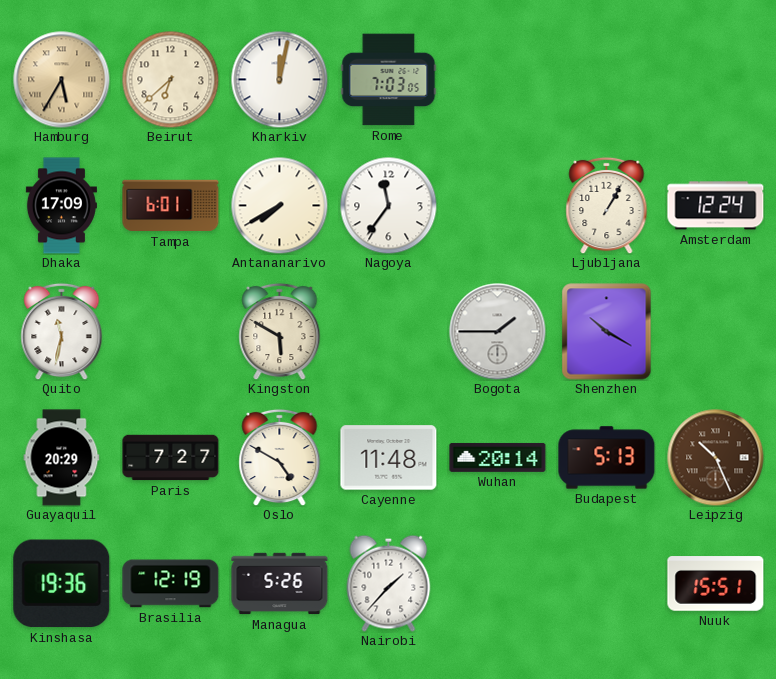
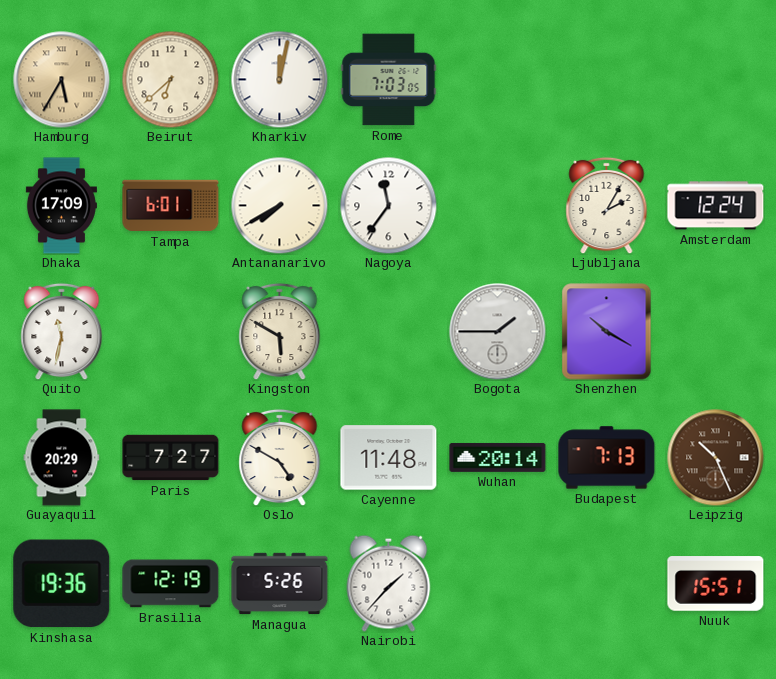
Ljubljana: 1:05 -> 2:05 (607, 205)
Budapest: 5:13 -> 7:13 (607, 458)
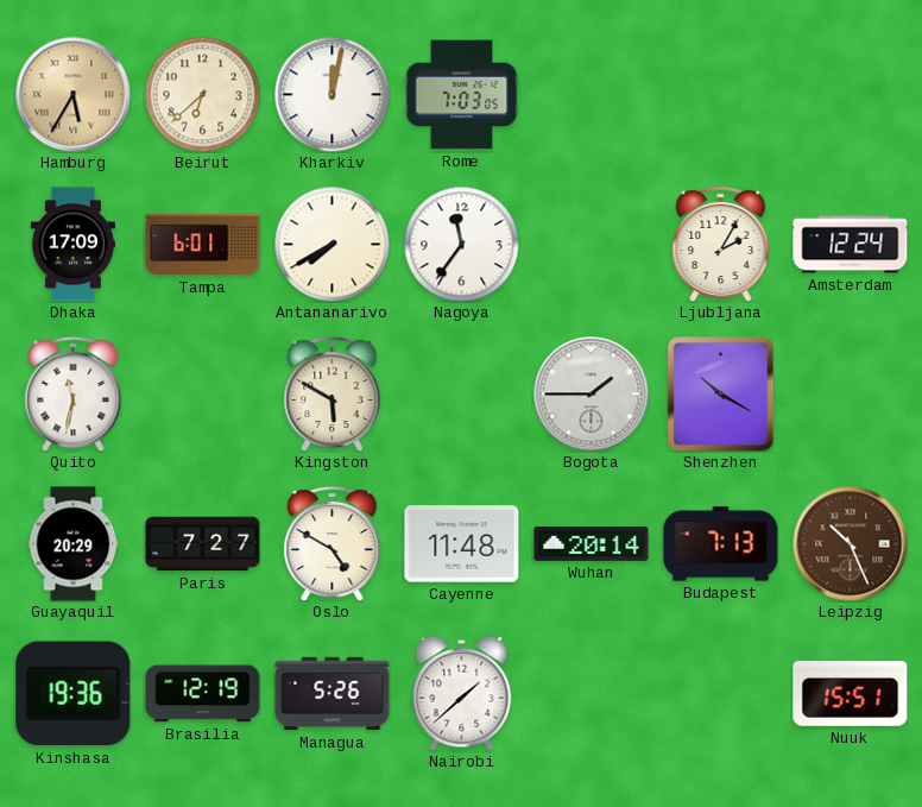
Nairobi: 1:37 -> 1:38 (462, 693)
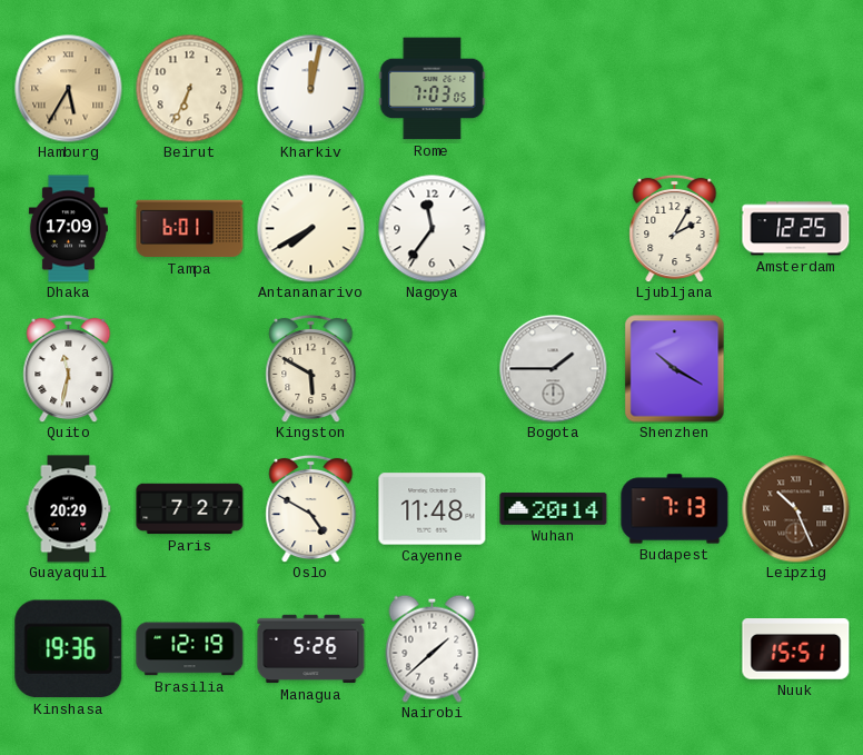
Beirut: 6:38 -> 6:34 (189, 88)
Amsterdam: 12:24 -> 12:25 (796, 229)
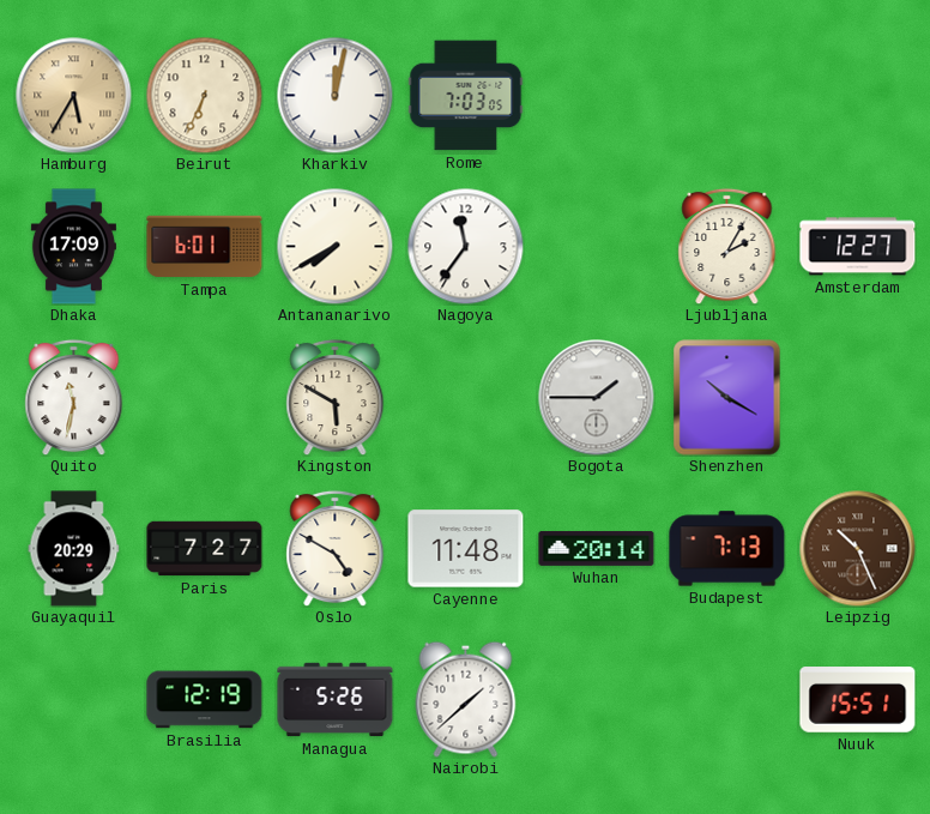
Amsterdam: 12:25 -> 12:27 (858, 247)
Kinshasa: 19:36 -> none (69, 649)
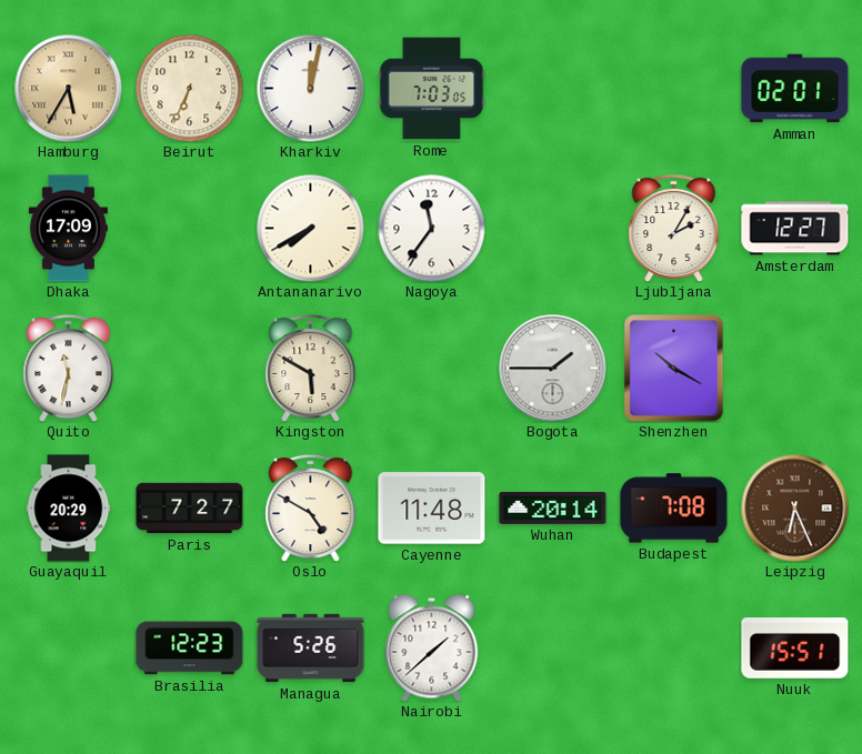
Amman: none -> 02:01 (795, 89)
Tampa: 6:01 -> none (205, 247)
Budapest: 7:13 -> 7:08 (674, 509)
Leipzig: 10:26 -> 6:26 (795, 509)
Brasilia: 12:19 -> 12:23 (190, 649)
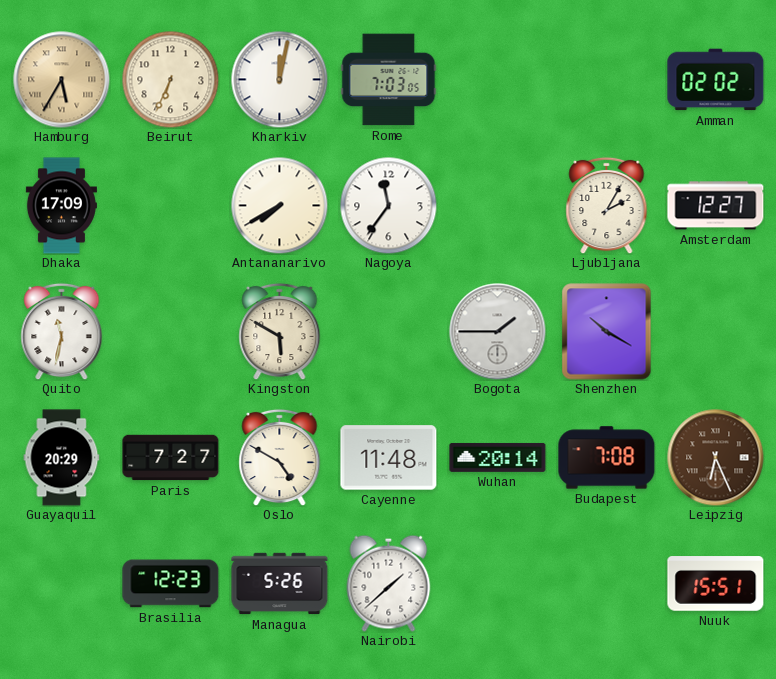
Amman: 02:01 -> 02:02 (716, 80)
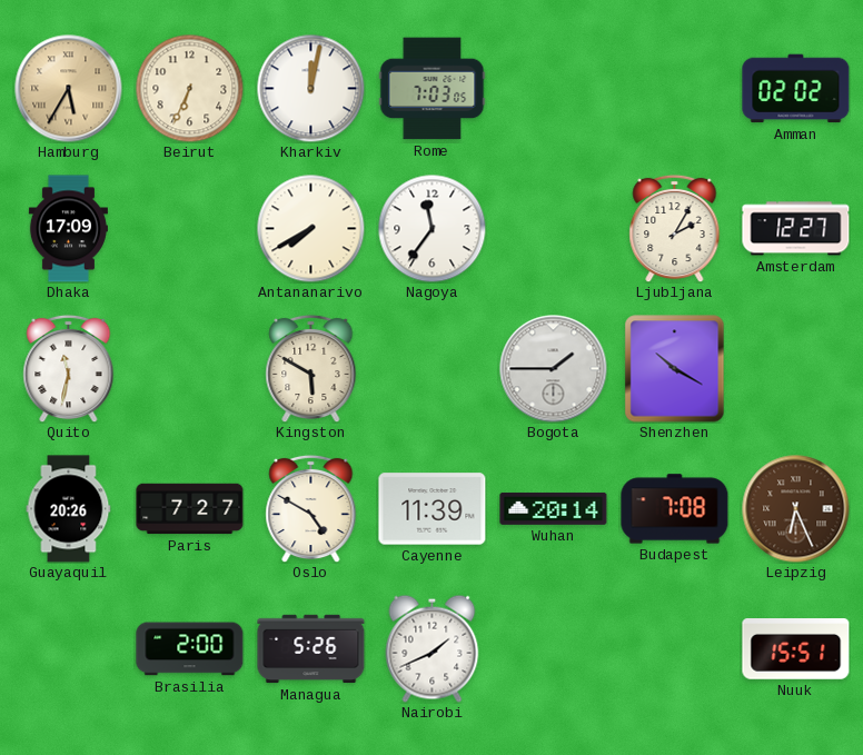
Guayaquil: 20:29 -> 20:26 (69, 509)
Cayenne: 11:48 -> 11:39 (433, 509)
Brasilia: 12:23 -> 2:00 (190, 649)
Nairobi: 1:38 -> 1:41 (433, 648)
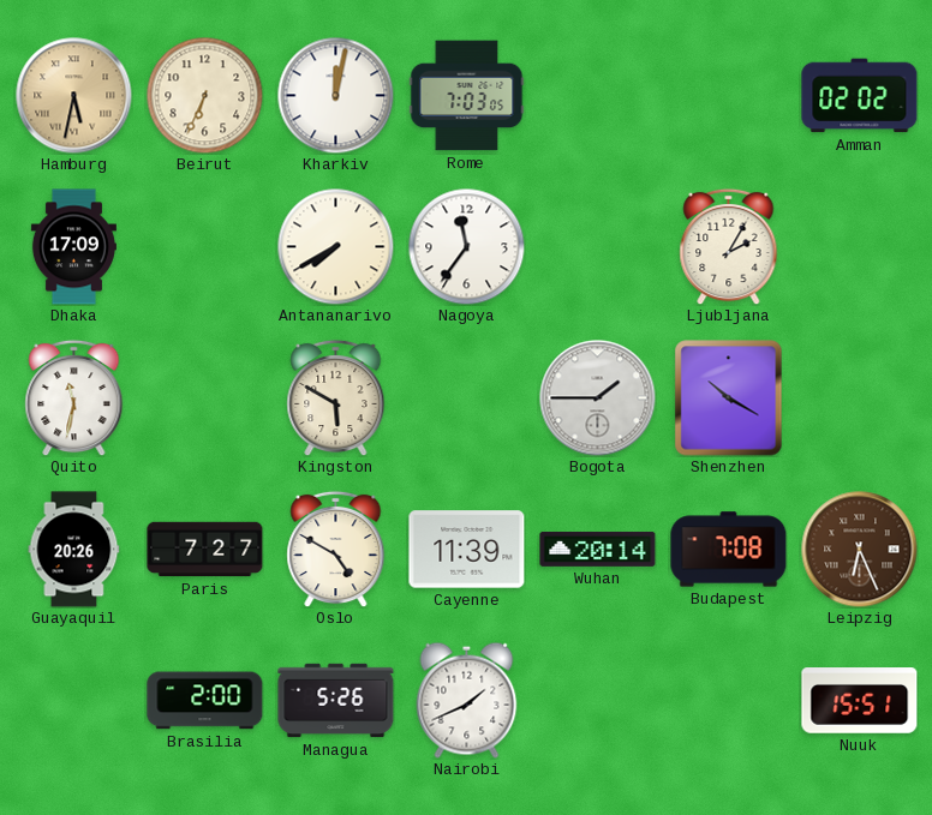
Hamburg: 5:35 -> 5:32 (74, 96)
Amsterdam: 12:27 -> none (796, 229)
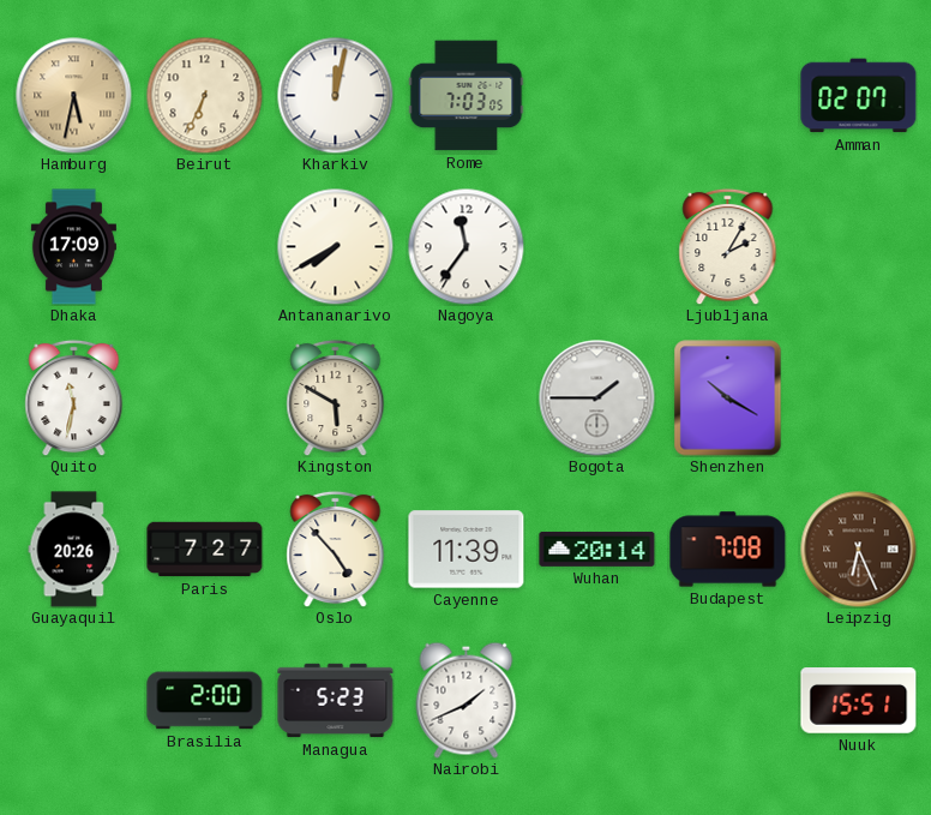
Amman: 02:02 -> 02:07 (859, 96)
Oslo: 4:50 -> 4:53 (336, 549)
Managua: 5:26 -> 5:23 (336, 701)
